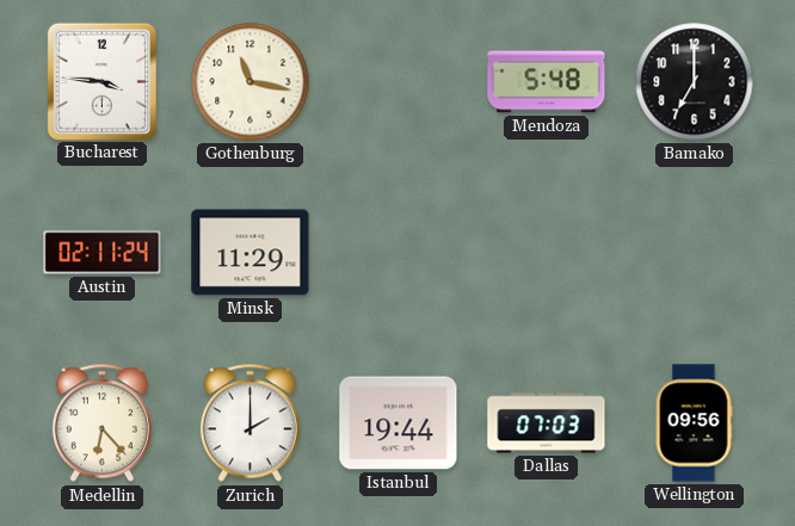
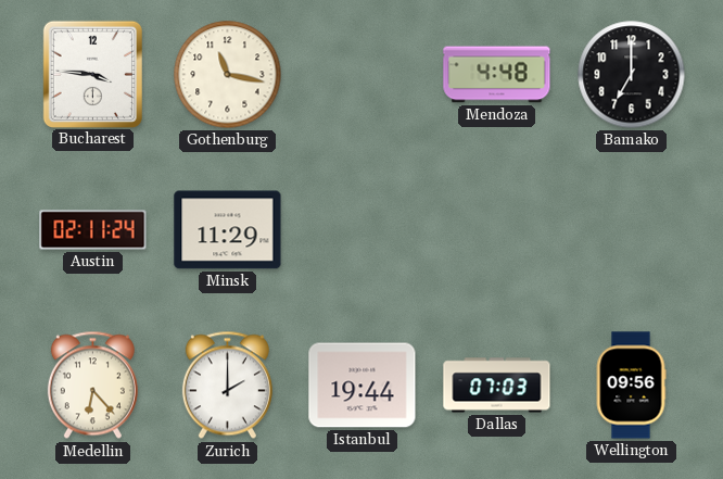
Mendoza: 5:48 -> 4:48 (497, 75)
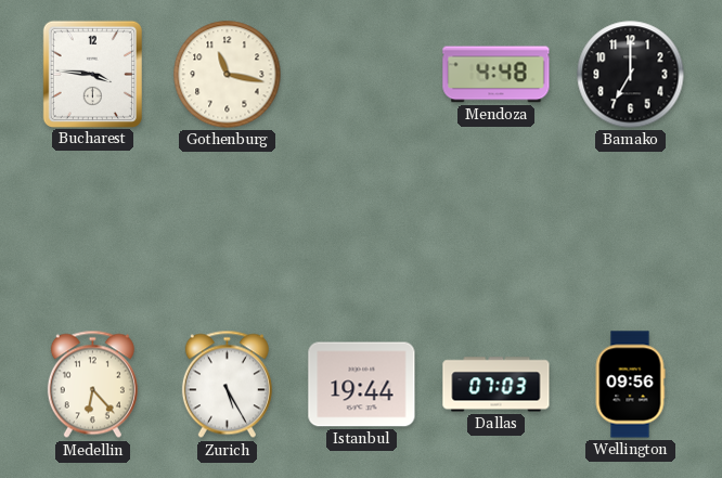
Austin: 02:11 -> none (93, 230)
Minsk: 11:29 -> none (228, 230)
Zurich: 2:00 -> 5:25 (227, 385)
